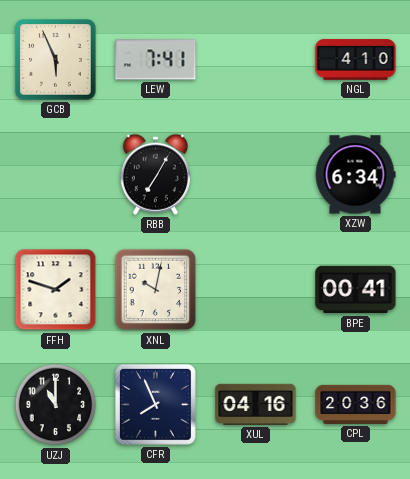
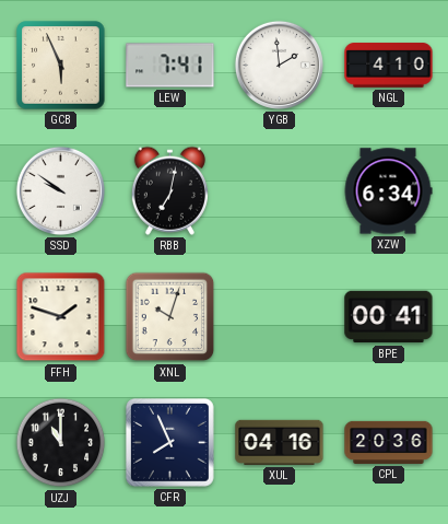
YGB: none -> 1:59 (279, 65)
SSD: none -> 9:51 (60, 190)
RBB: 7:05 -> 7:02 (169, 190)
XNL: 10:02 -> 10:03 (170, 317)
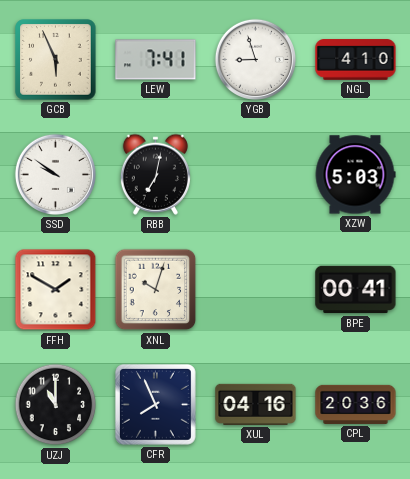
YGB: 1:59 -> 8:57 (255, 59)
XZW: 6:34 -> 5:03 (355, 175)
FFH: 1:48 -> 1:50 (56, 290)
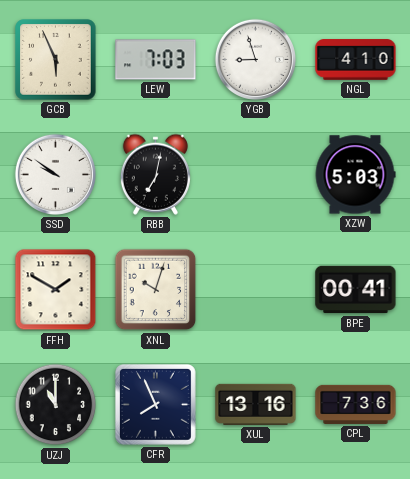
LEW: 7:41 -> 7:03 (156, 60)
XUL: 04:16 -> 13:16 (256, 404)
CPL: 20:36 -> 7:36 (356, 404)
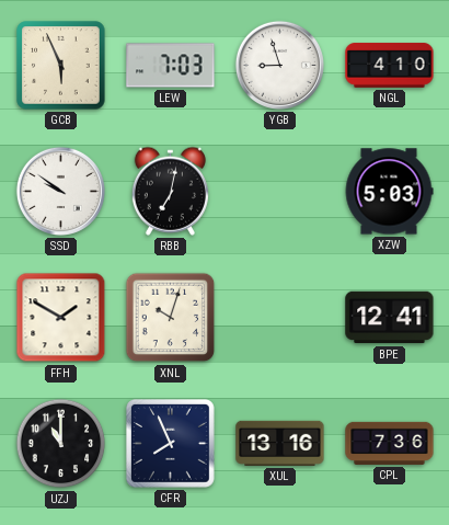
BPE: 00:41 -> 12:41 (390, 318)
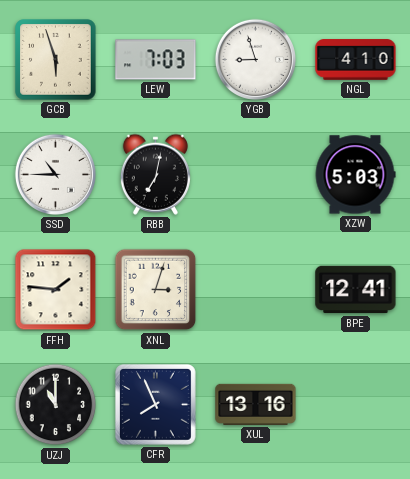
GCB: 5:56 -> 5:57 (56, 60)
SSD: 9:51 -> 10:45 (55, 174)
FFH: 1:50 -> 1:46 (56, 290)
XNL: 10:03 -> 3:03 (156, 290)
CPL: 7:36 -> none (390, 443)
